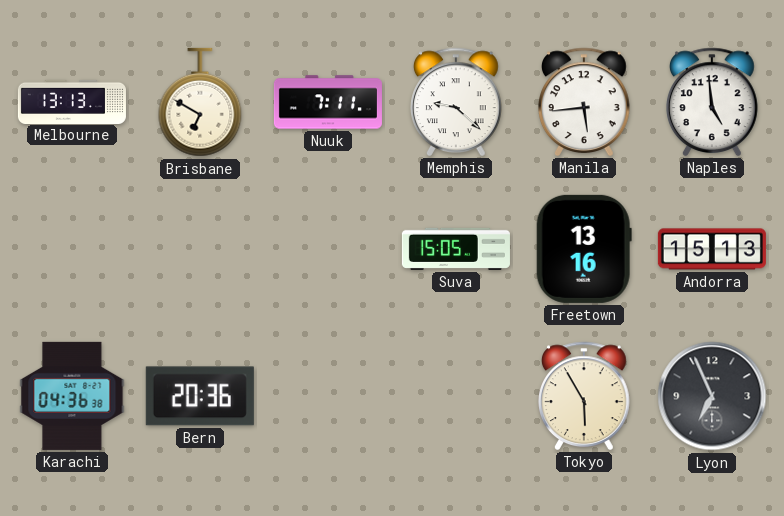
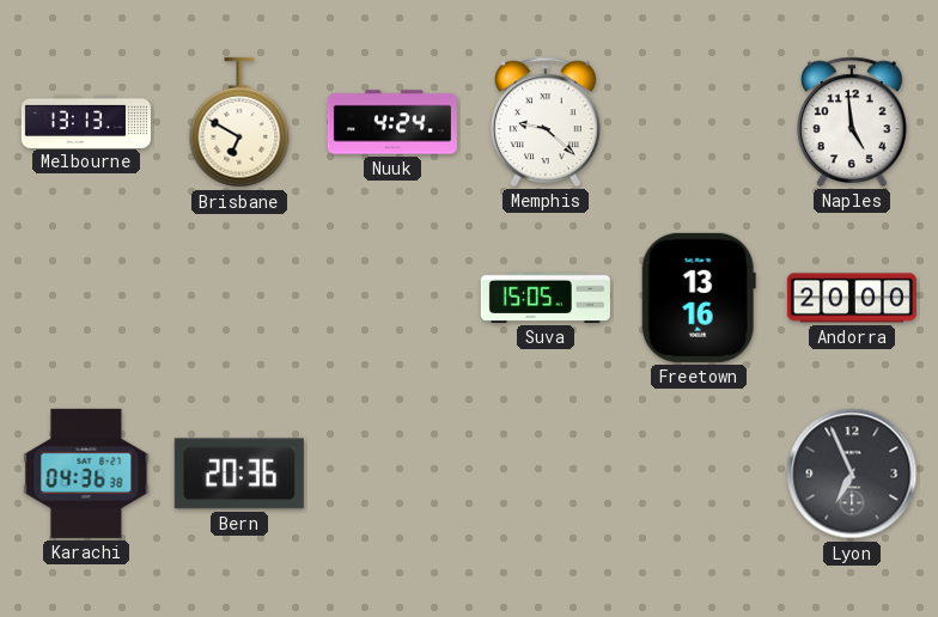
Nuuk: 7:11 -> 4:24 (392, 122)
Manila: 5:44 -> none (585, 102)
Andorra: 15:13 -> 20:00 (852, 298)
Tokyo: 5:55 -> none (585, 396)
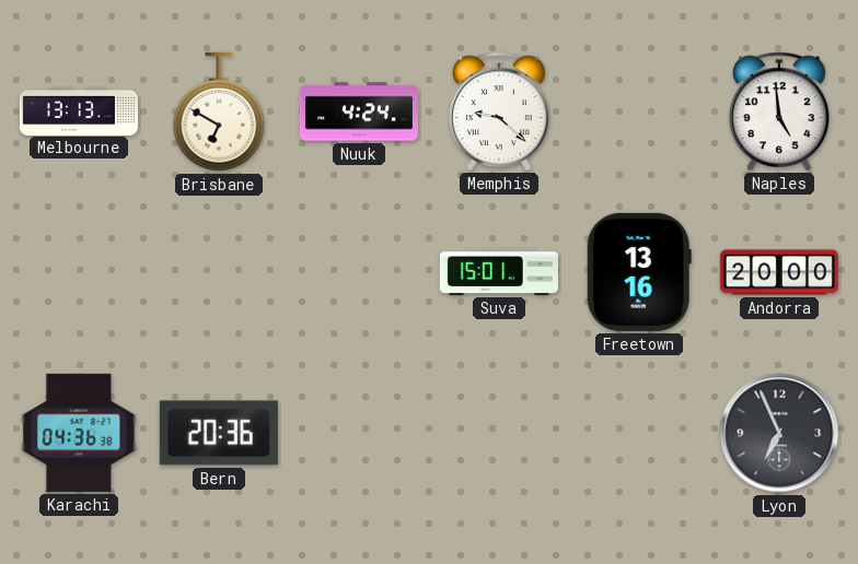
Suva: 15:05 -> 15:01 (499, 272)
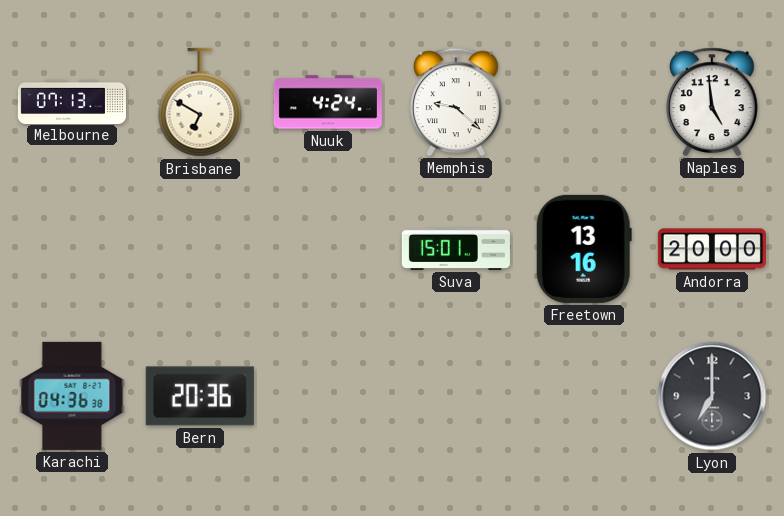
Melbourne: 13:13 -> 07:13 (72, 101)
Lyon: 6:56 -> 7:00 (712, 396)
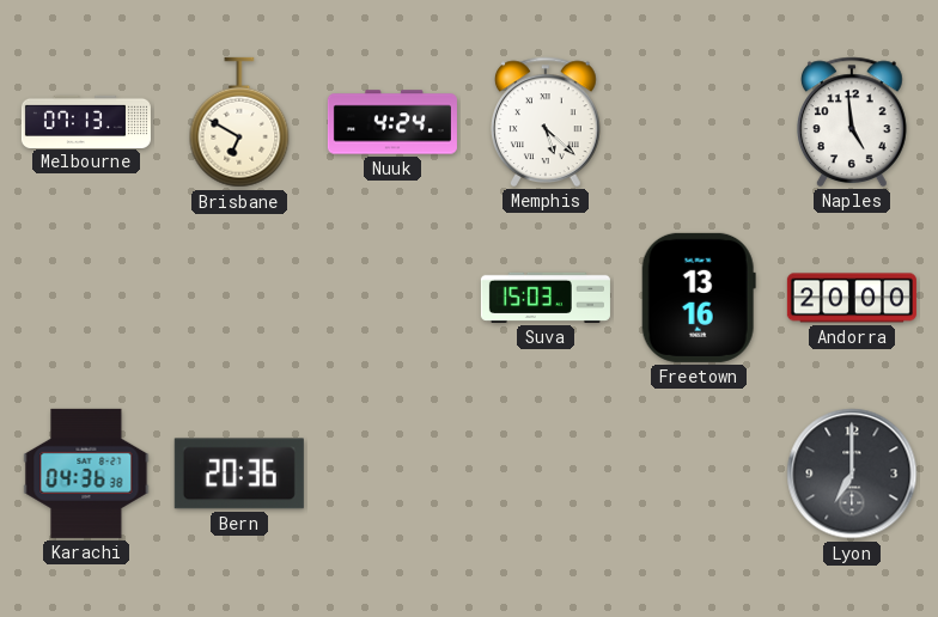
Memphis: 9:22 -> 5:22 (547, 122)
Suva: 15:01 -> 15:03 (546, 298)
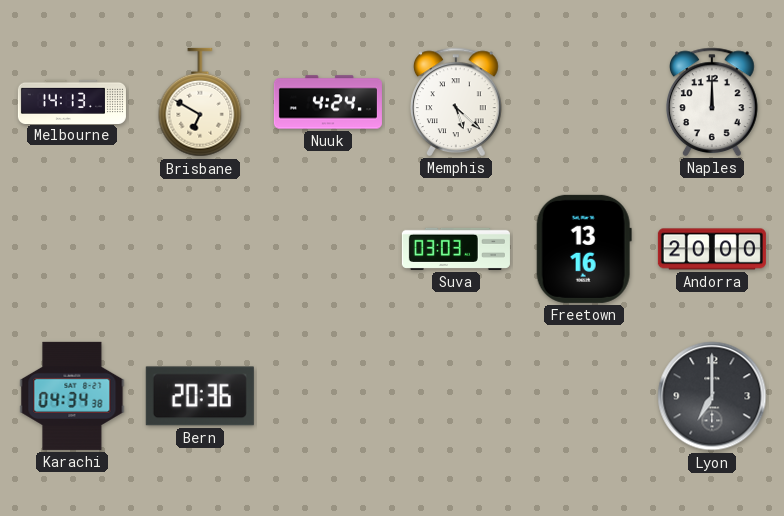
Melbourne: 07:13 -> 14:13 (72, 101)
Naples: 4:59 -> 12:00 (713, 102)
Suva: 15:03 -> 03:03 (456, 249)
Karachi: 04:36 -> 04:34 (72, 396)
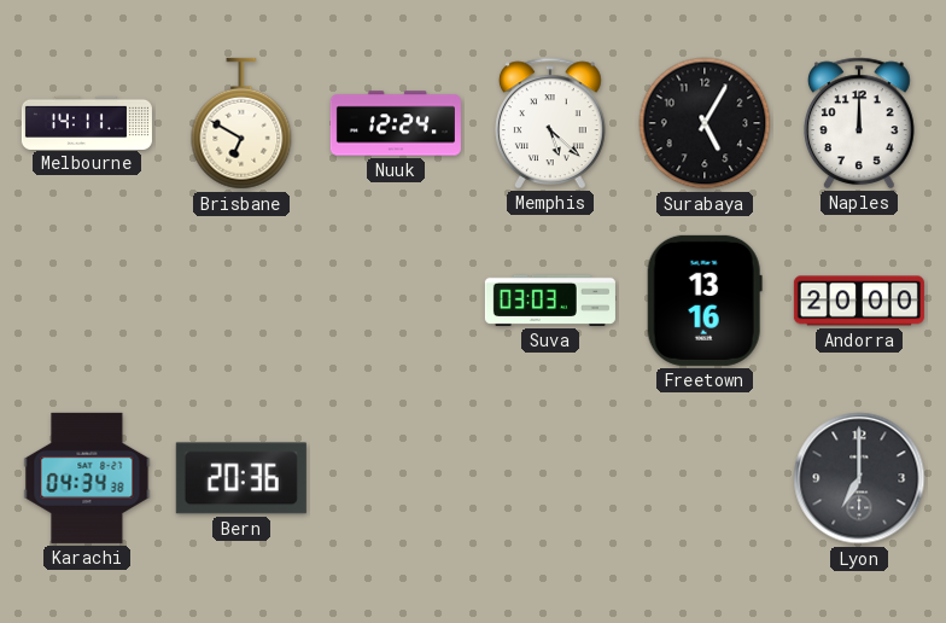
Melbourne: 14:13 -> 14:11 (87, 122)
Nuuk: 4:24 -> 12:24 (396, 123)
Surabaya: none -> 5:05 (705, 123)
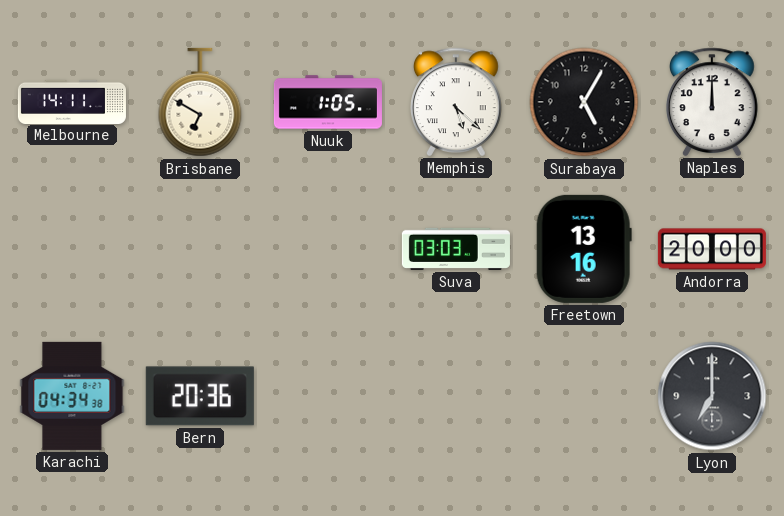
Nuuk: 12:24 -> 1:05 (328, 102)
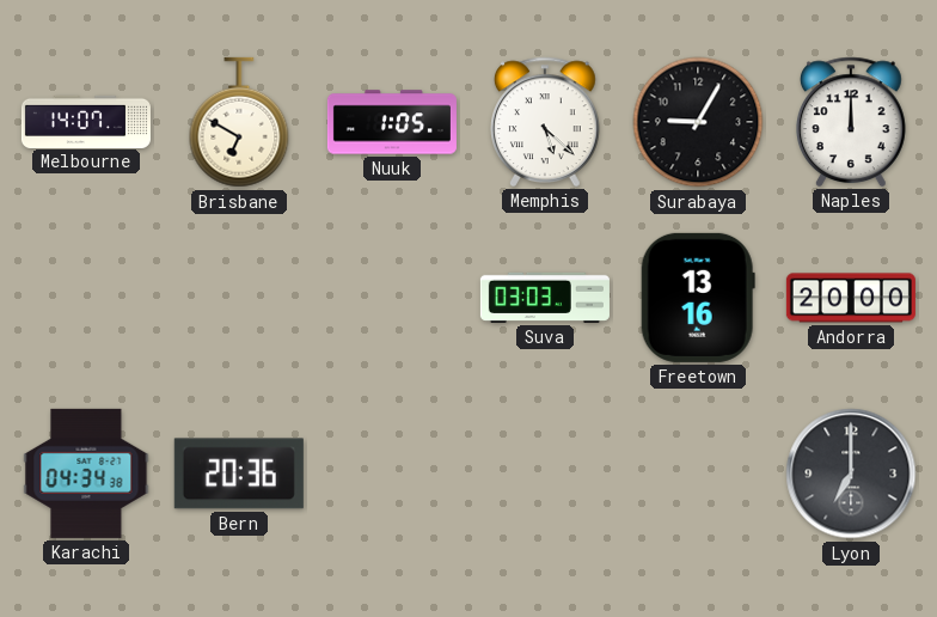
Melbourne: 14:11 -> 14:07 (86, 121)
Surabaya: 5:05 -> 9:05 (698, 122)
